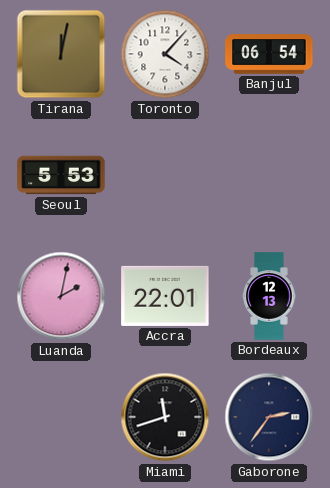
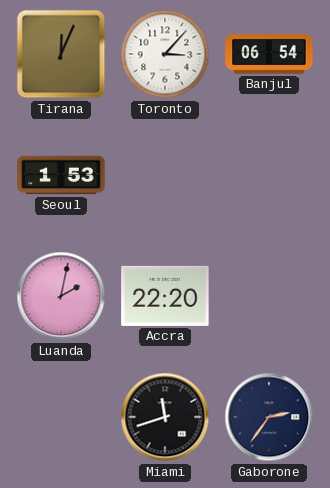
Tirana: 12:02 -> 12:04 (61, 54)
Toronto: 4:07 -> 3:07 (165, 54)
Seoul: 5:53 -> 1:53 (61, 175)
Accra: 22:01 -> 22:20 (165, 296)
Bordeaux: 12:13 -> none (269, 296)
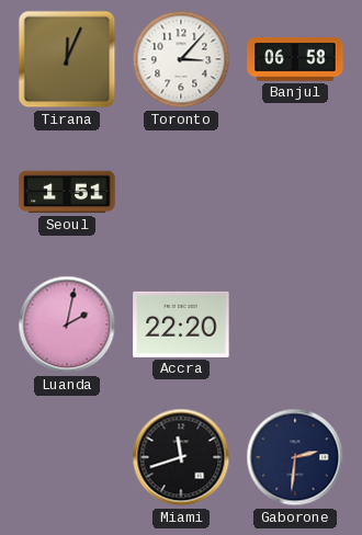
Banjul: 06:54 -> 06:58 (295, 59)
Seoul: 1:53 -> 1:51 (67, 192)
Gaborone: 2:36 -> 2:31 (295, 457)
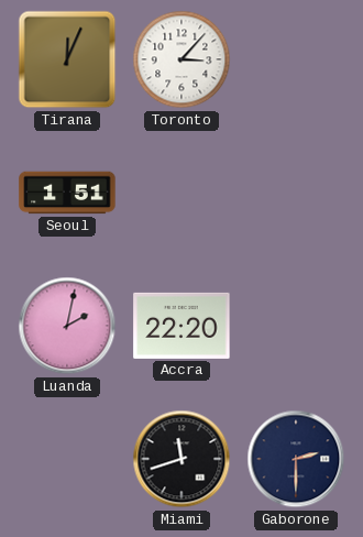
Banjul: 06:58 -> none (295, 59)
Gaborone: 2:31 -> 2:30 (296, 459)
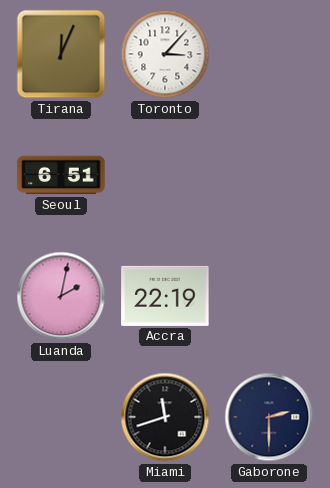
Seoul: 1:51 -> 6:51 (61, 175)
Accra: 22:20 -> 22:19 (165, 296)
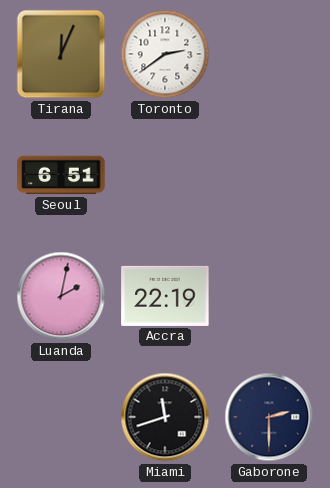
Toronto: 3:07 -> 2:39 (165, 54)
